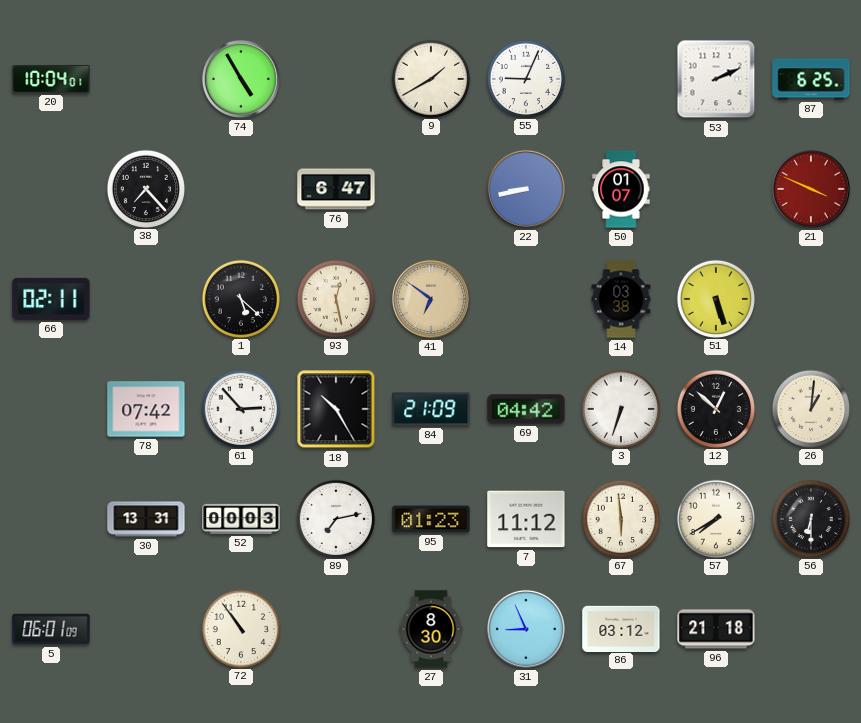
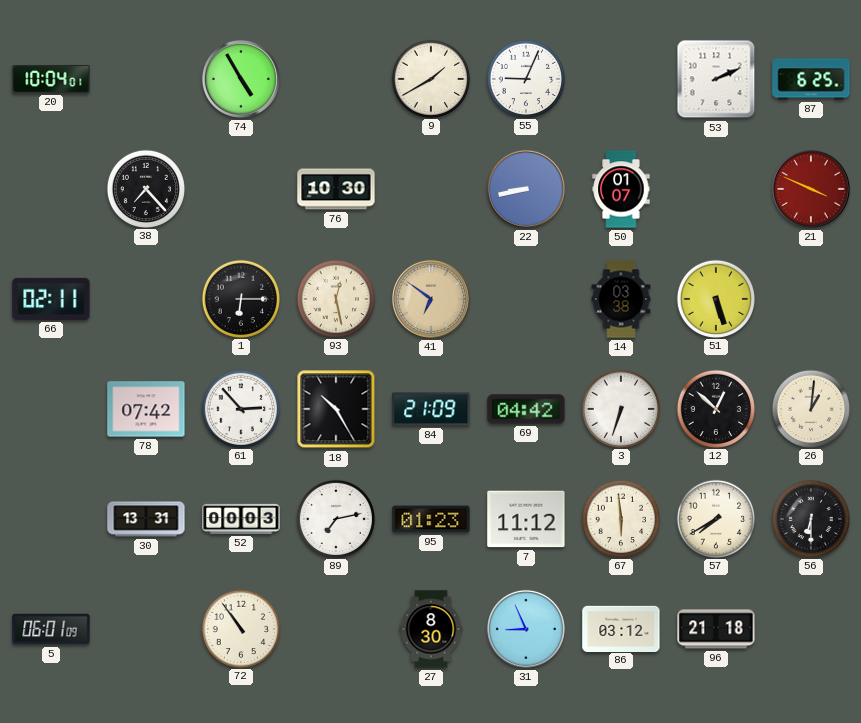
76: 6:47 -> 10:30 (336, 189)
1: 5:22 -> 6:15 (240, 298)
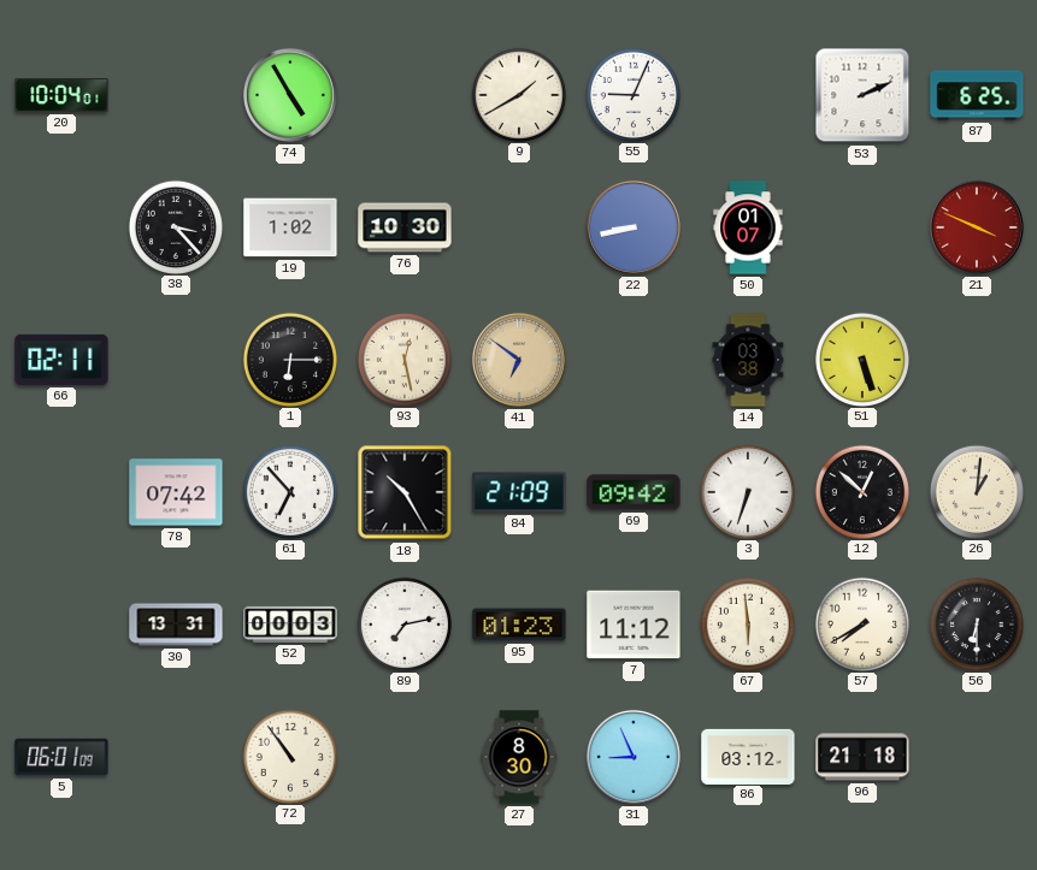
38: 7:23 -> 3:23 (175, 226)
19: none -> 1:02 (290, 227)
61: 2:53 -> 6:53 (289, 491)
69: 04:42 -> 09:42 (634, 492)
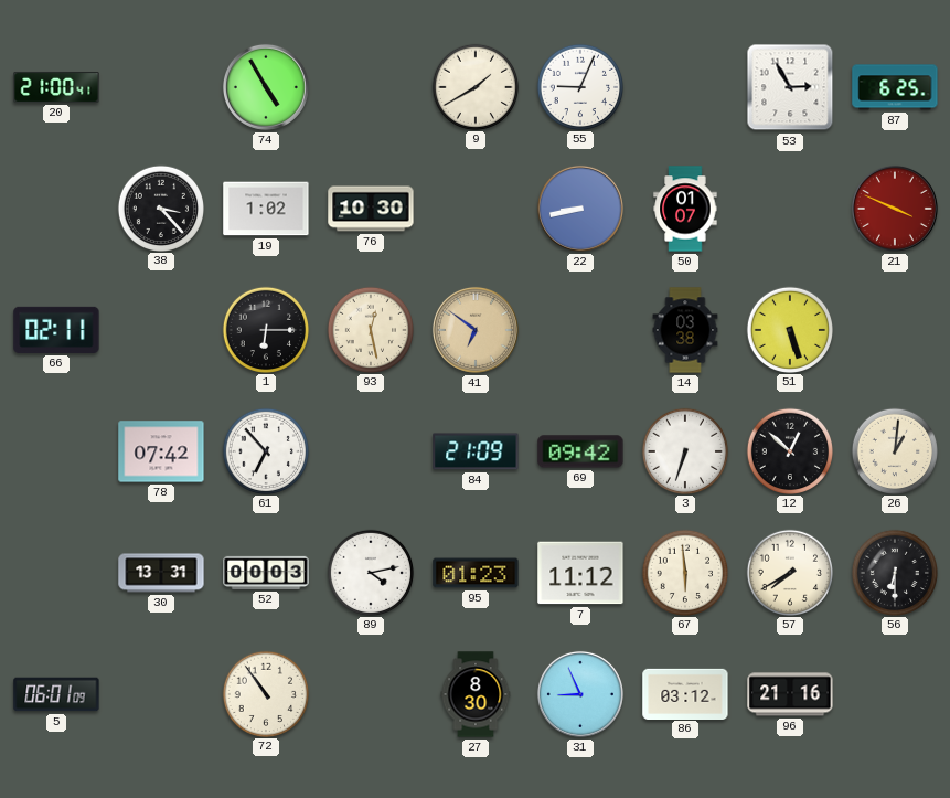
20: 10:04 -> 21:00 (56, 87)
53: 2:11 -> 2:55 (790, 87)
18: 10:25 -> none (405, 492)
89: 7:13 -> 4:13 (370, 572)
96: 21:18 -> 21:16 (790, 694)
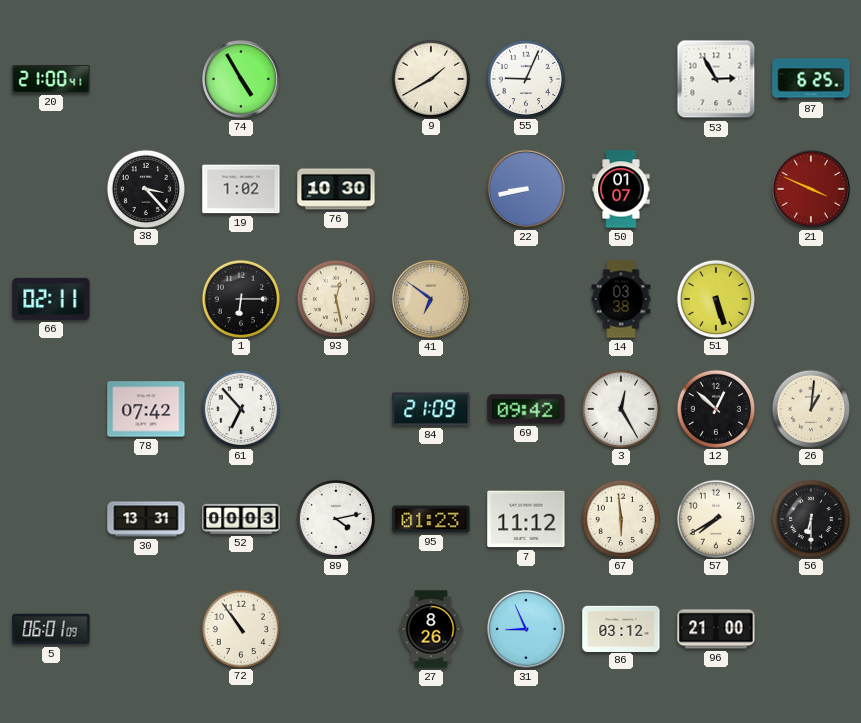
3: 6:33 -> 12:25 (620, 408)
27: 8:30 -> 8:26 (431, 629)
96: 21:16 -> 21:00 (716, 629)
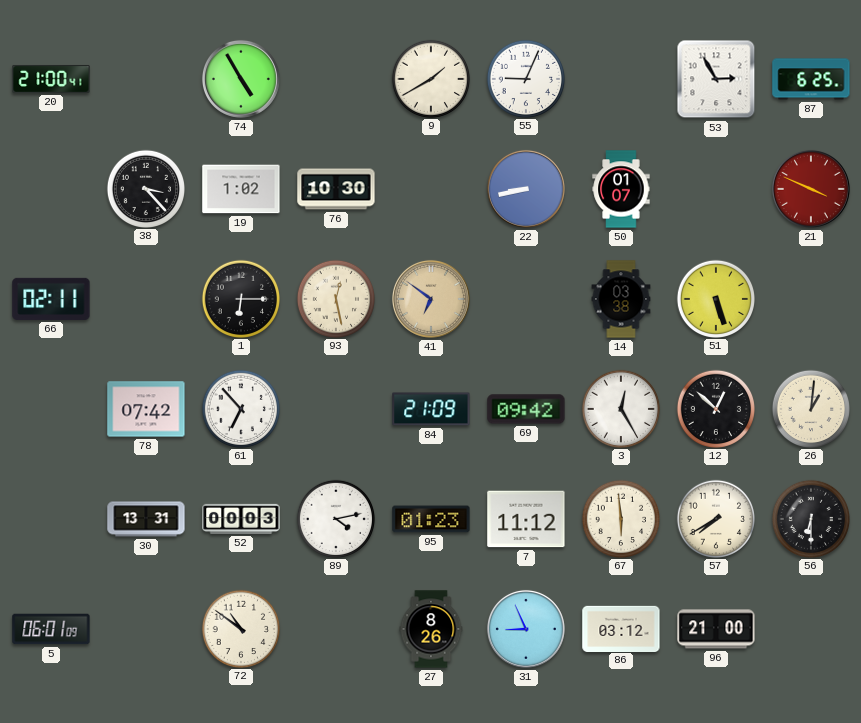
72: 10:54 -> 10:51 (240, 628)
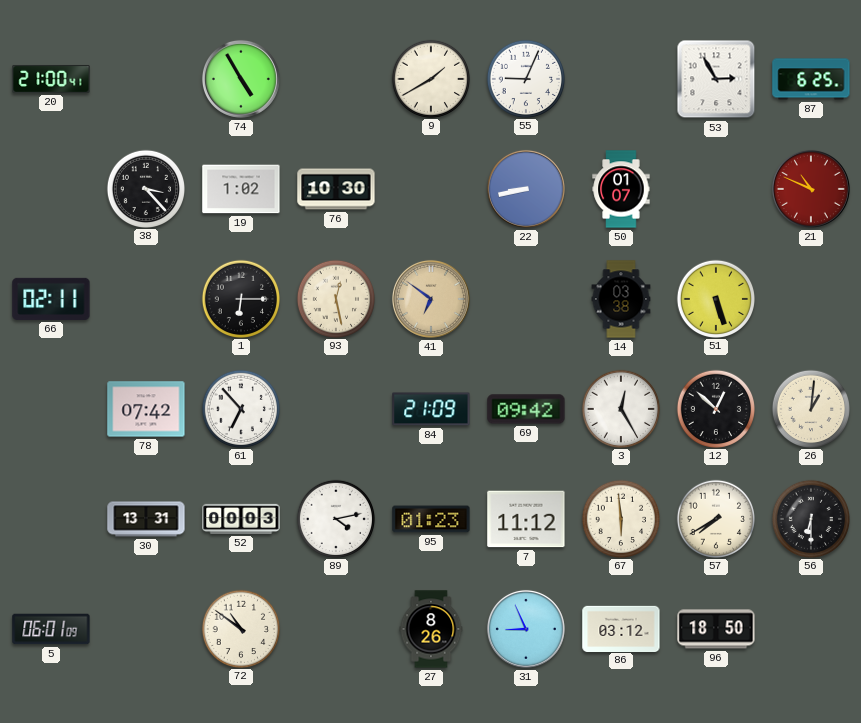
21: 3:49 -> 10:49 (811, 189)
96: 21:00 -> 18:50 (716, 629)
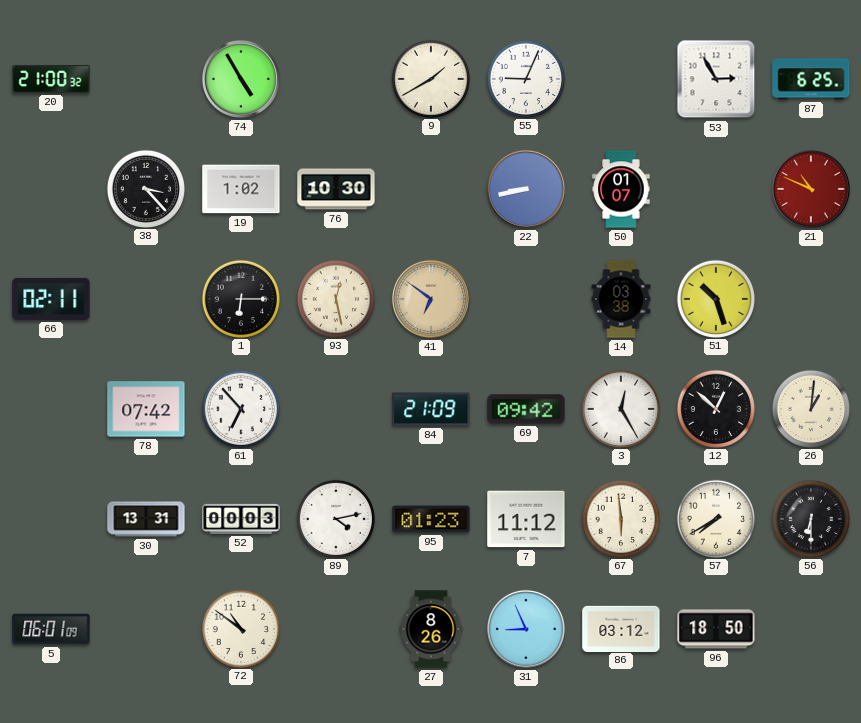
20: 21:00:41 -> 21:00:32 (51, 79)
51: 5:27 -> 10:27 (715, 298)
